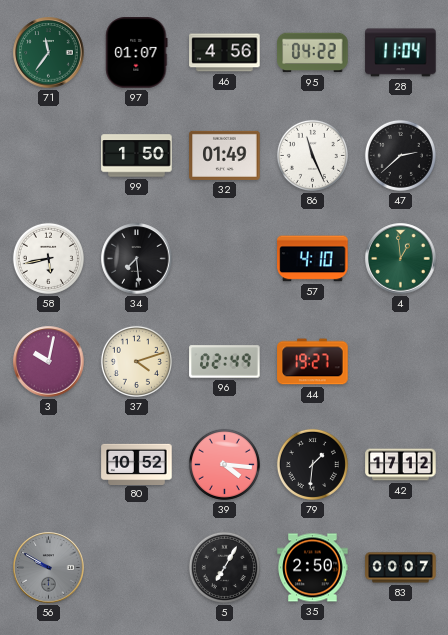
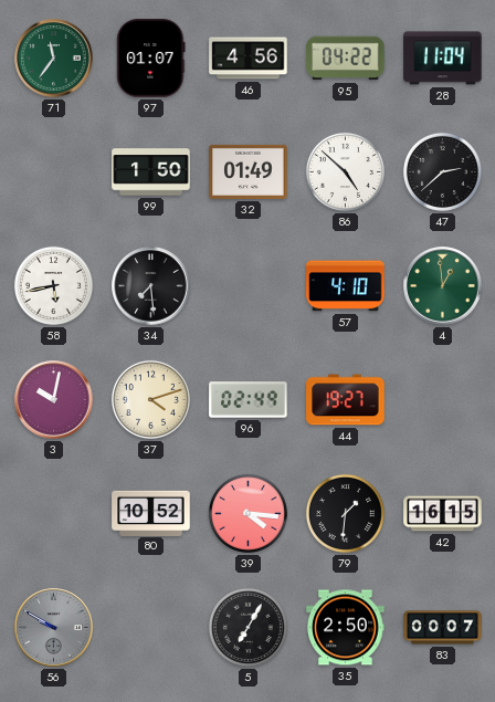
86: 11:26 -> 4:52 (345, 171)
42: 17:12 -> 16:15 (443, 514)
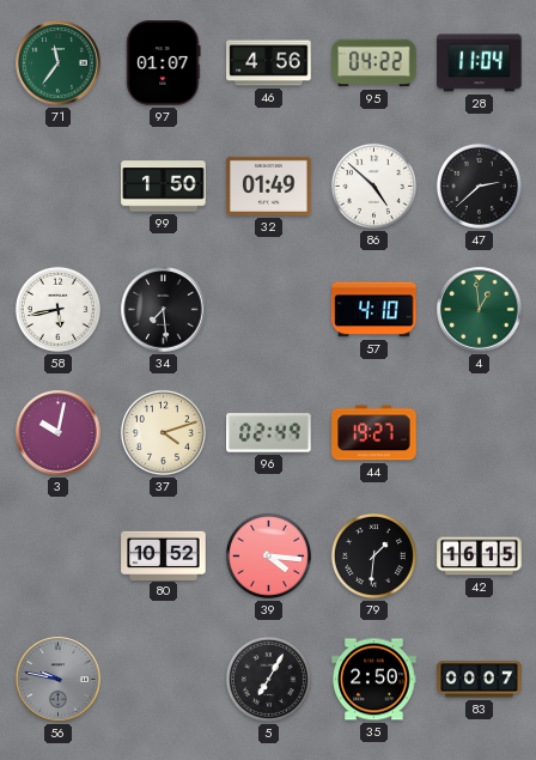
56: 9:50 -> 9:47 (59, 680)
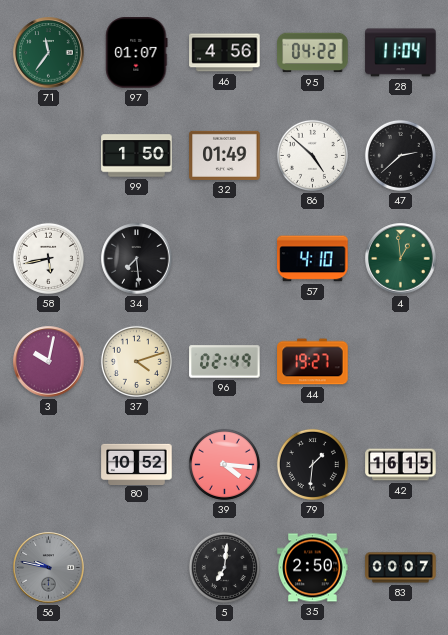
5: 7:05 -> 7:01 (224, 567)
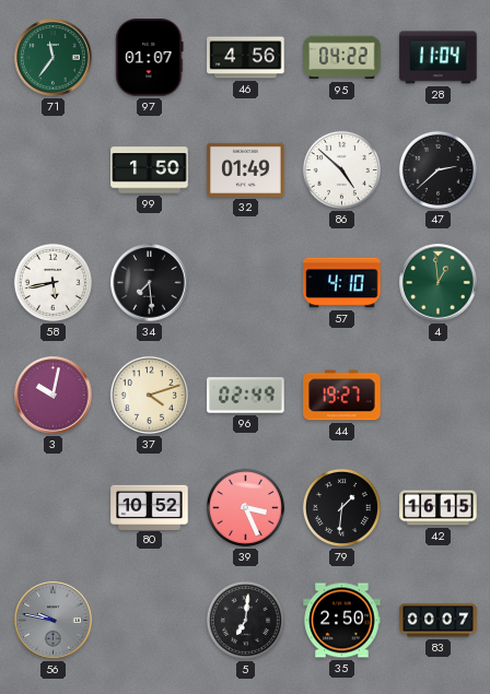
39: 4:16 -> 3:26 (245, 507)
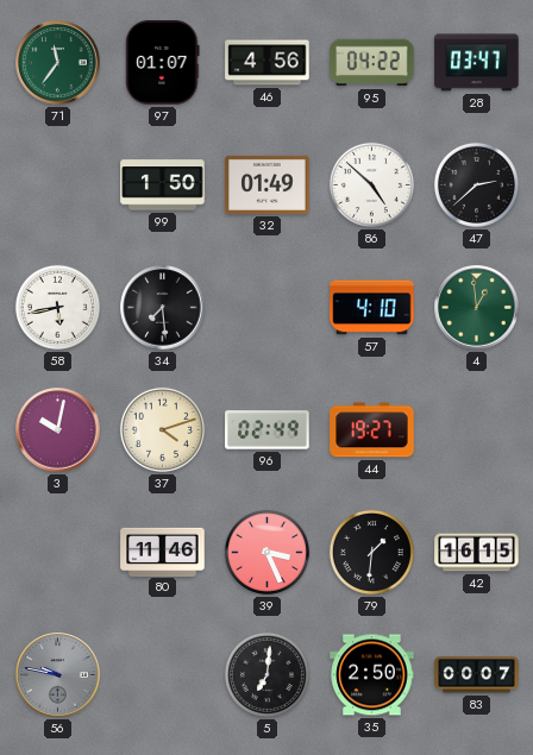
28: 11:04 -> 03:47 (477, 63)
80: 10:52 -> 11:46 (163, 552)
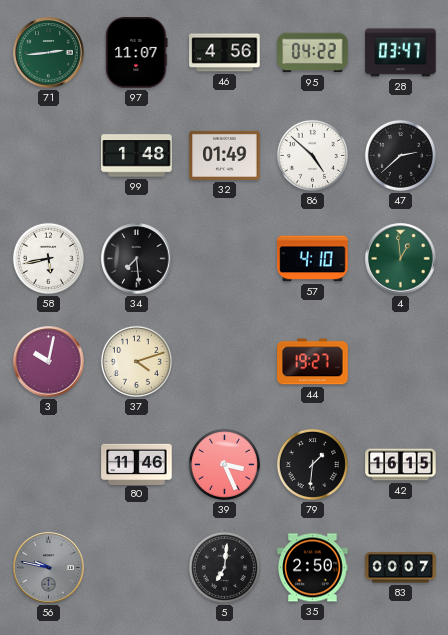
71: 11:36 -> 2:44 (49, 53)
97: 01:07 -> 11:07 (137, 53)
99: 1:50 -> 1:48 (137, 156)
96: 02:49 -> none (268, 430)
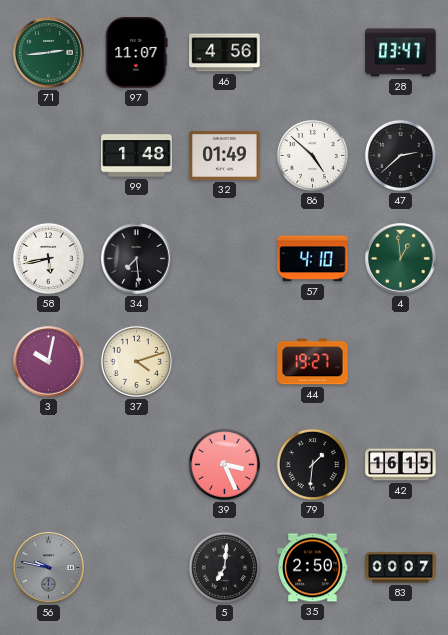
95: 04:22 -> none (313, 53)
80: 11:46 -> none (137, 464)
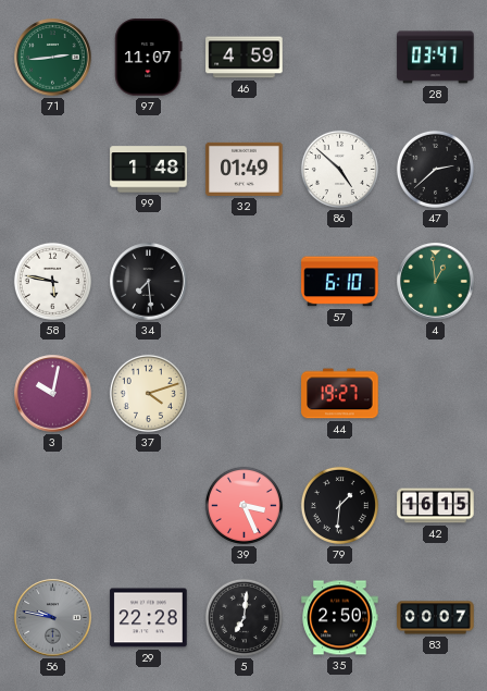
46: 4:56 -> 4:59 (245, 58)
58: 5:43 -> 5:47 (52, 281)
57: 4:10 -> 6:10 (340, 282)
29: none -> 22:28 (149, 618)
